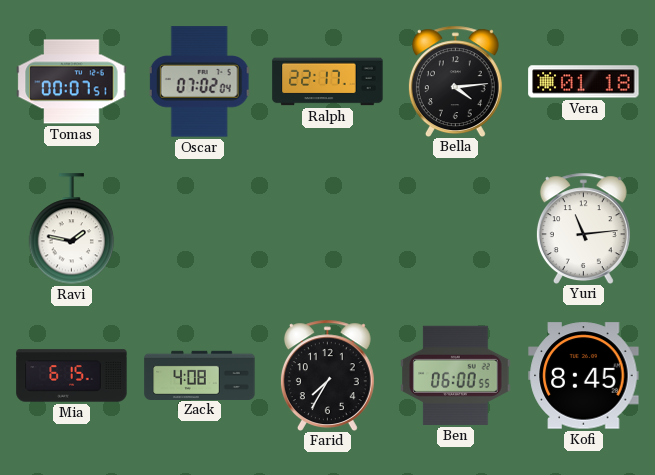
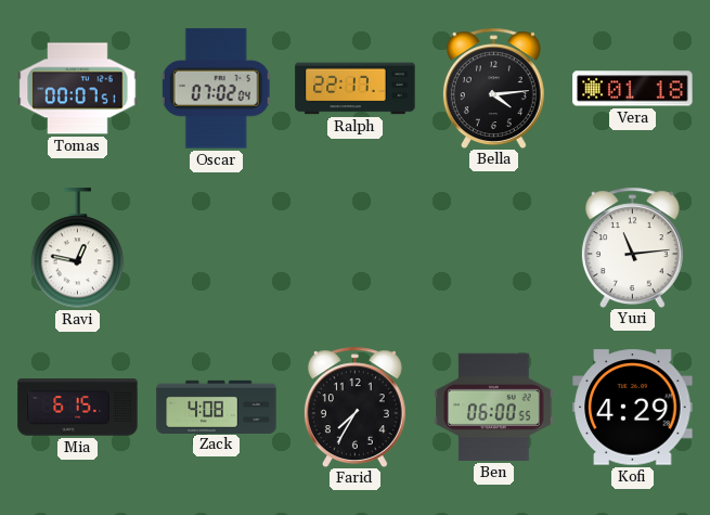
Ravi: 1:47 -> 12:47 (78, 248)
Kofi: 8:45 -> 4:29 (633, 408)
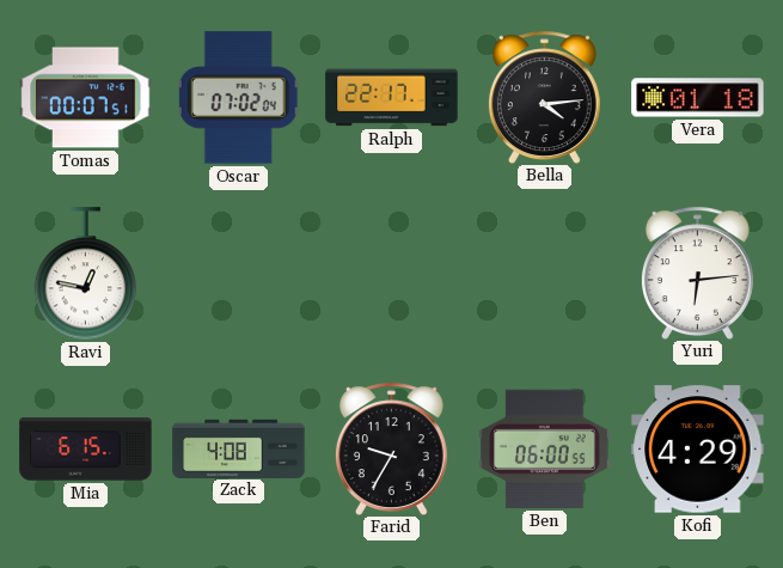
Yuri: 11:14 -> 6:14 (697, 273)
Farid: 7:35 -> 9:35 (391, 448)
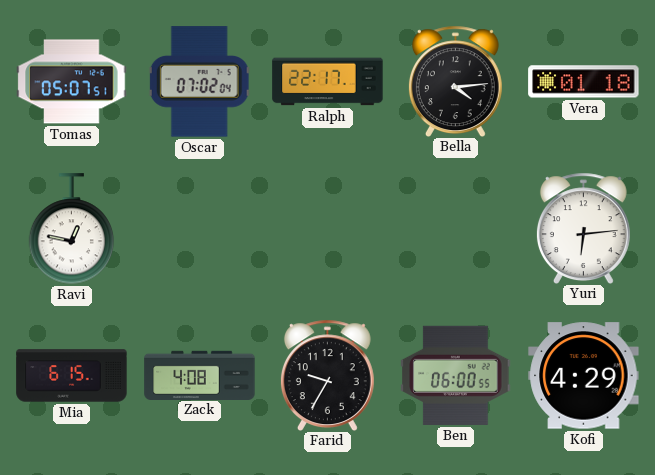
Tomas: 00:07 -> 05:07 (72, 82)
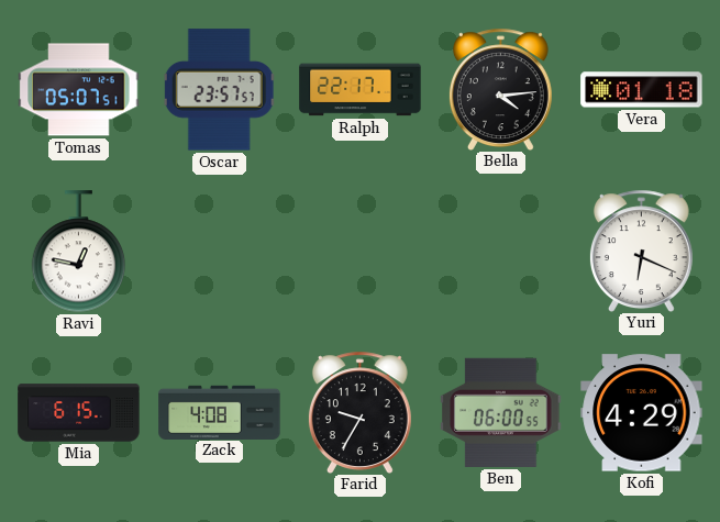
Oscar: 07:02 -> 23:57 (220, 90)
Yuri: 6:14 -> 6:19 (641, 251)
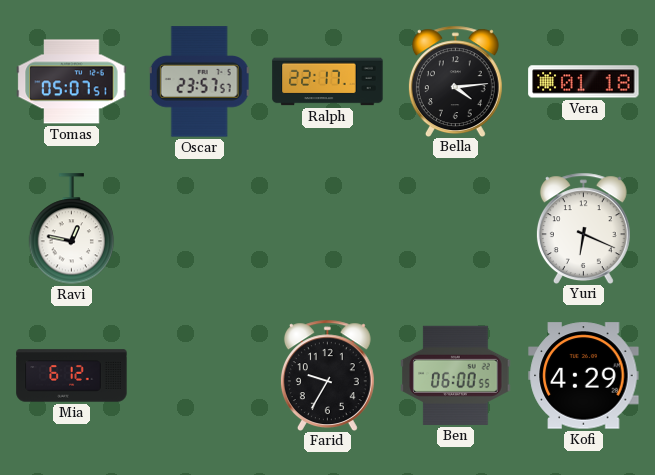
Mia: 6:15 -> 6:12 (72, 376)
Zack: 4:08 -> none (220, 412)
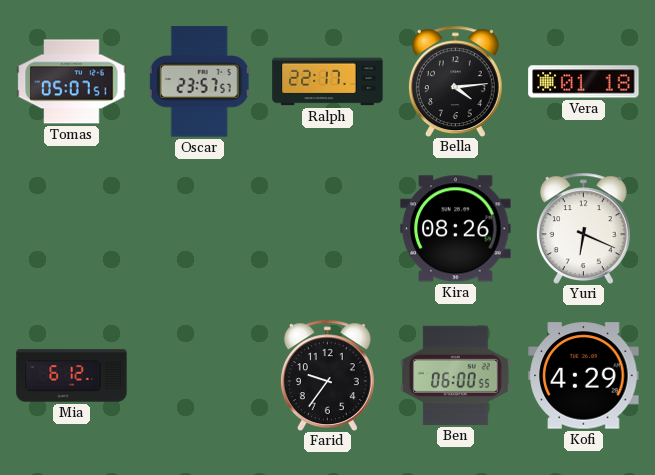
Ravi: 12:47 -> none (72, 229)
Kira: none -> 08:26 (456, 229)
Farid: 9:35 -> 9:36 (327, 375)
